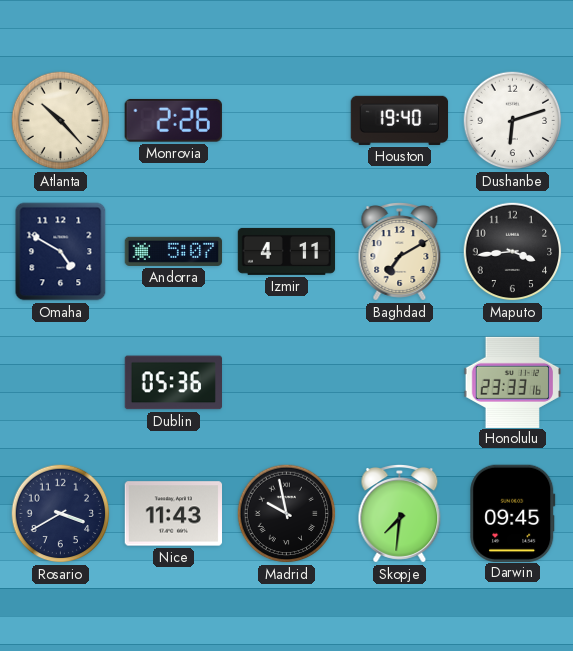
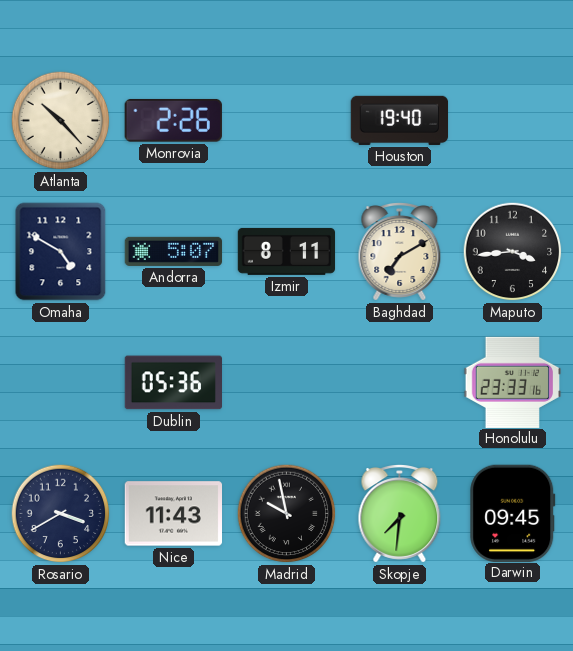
Dushanbe: 6:12 -> none (513, 121)
Izmir: 4:11 -> 8:11 (287, 251)
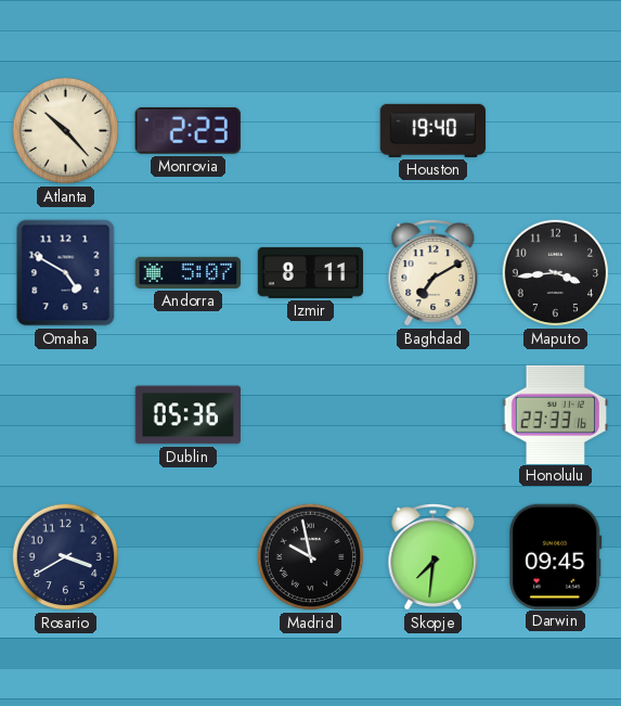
Monrovia: 2:26 -> 2:23 (187, 130)
Nice: 11:43 -> none (174, 514)
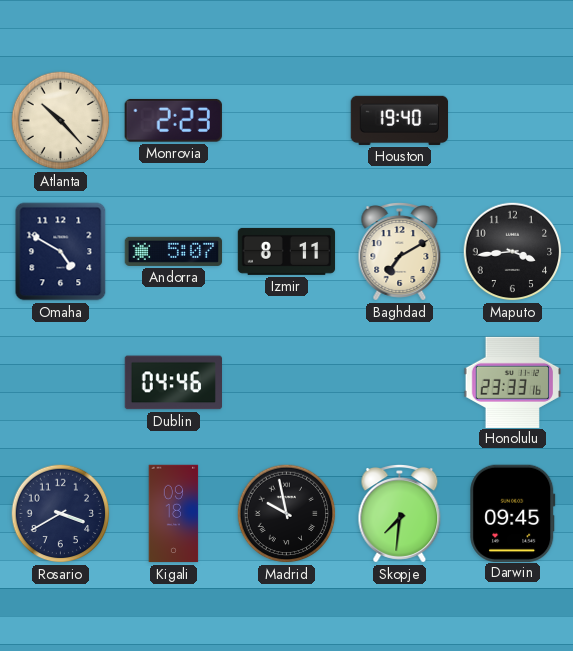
Dublin: 05:36 -> 04:46 (173, 383)
Kigali: none -> 09:18 (174, 514)
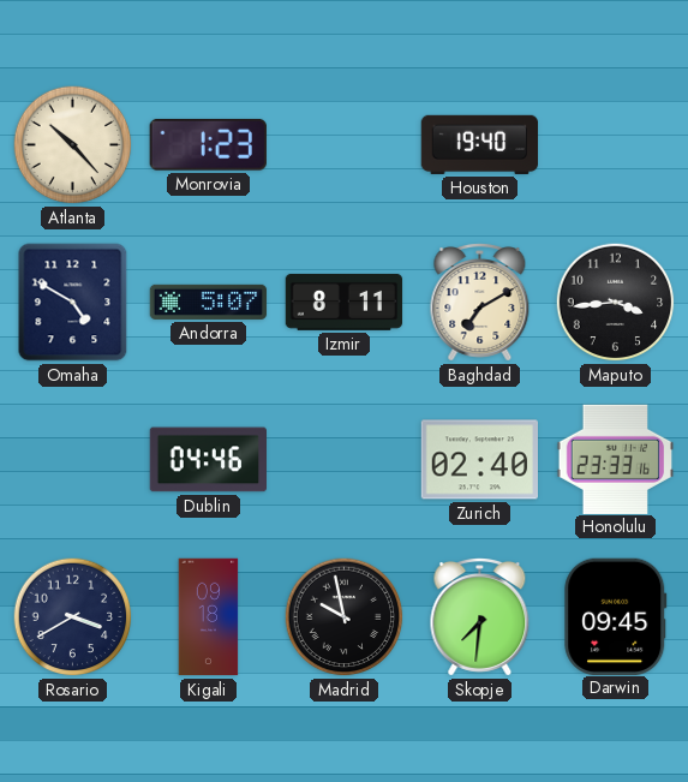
Monrovia: 2:23 -> 1:23 (208, 144)
Zurich: none -> 02:40 (479, 460)
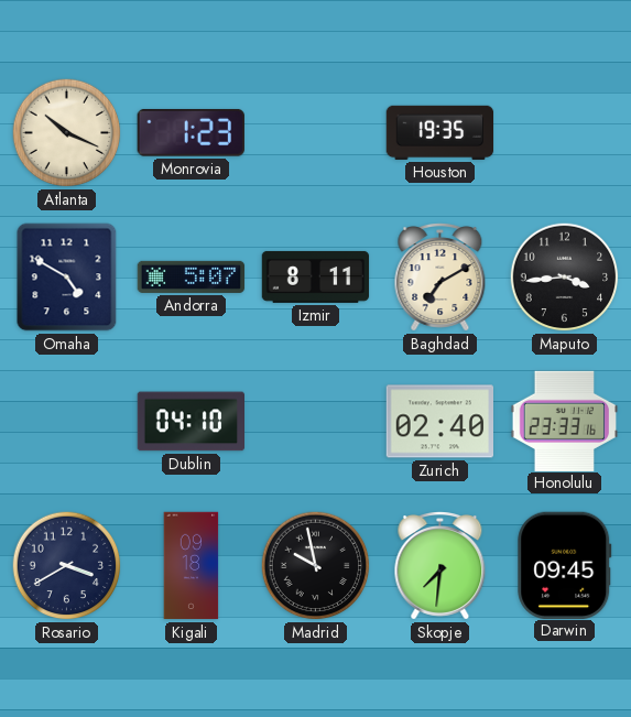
Atlanta: 10:23 -> 10:19 (67, 133)
Houston: 19:40 -> 19:35 (440, 132)
Dublin: 04:46 -> 04:10 (191, 422)
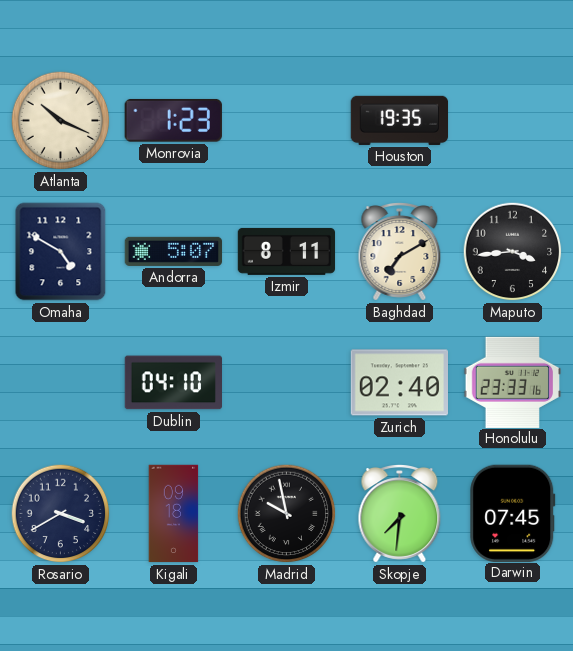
Darwin: 09:45 -> 07:45 (513, 513)
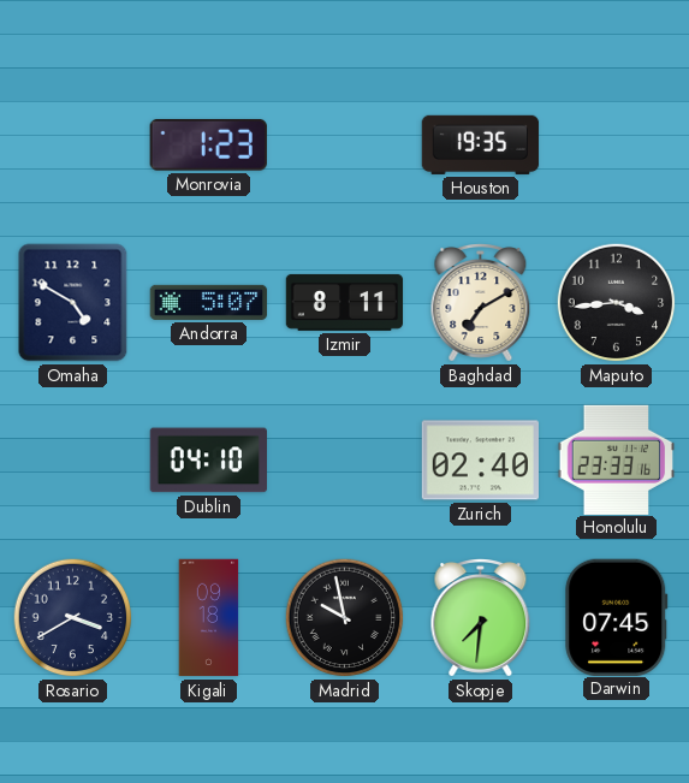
Atlanta: 10:19 -> none (61, 121)
